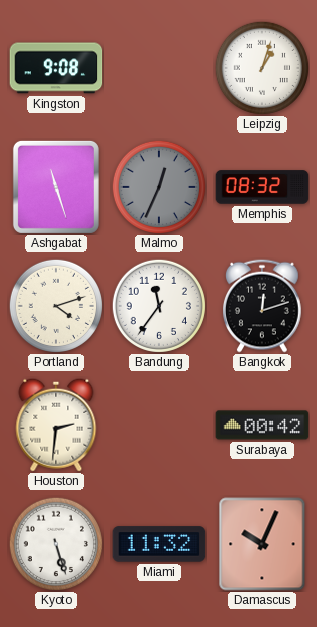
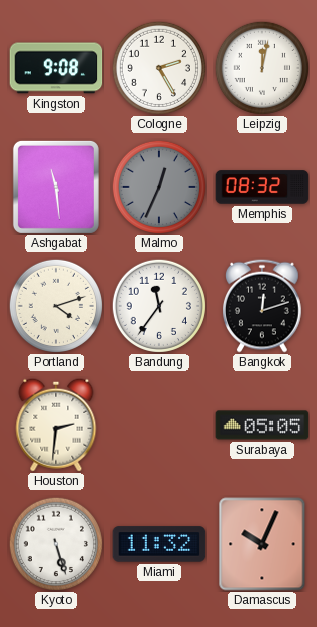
Cologne: none -> 2:25 (159, 68)
Leipzig: 1:03 -> 12:02 (262, 68)
Ashgabat: 11:27 -> 11:29 (56, 187)
Surabaya: 00:42 -> 05:05 (262, 425)
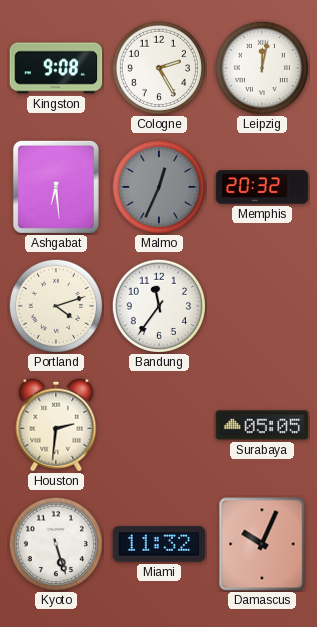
Ashgabat: 11:29 -> 6:29 (56, 187)
Memphis: 08:32 -> 20:32 (262, 187)
Bangkok: 12:12 -> none (263, 306)
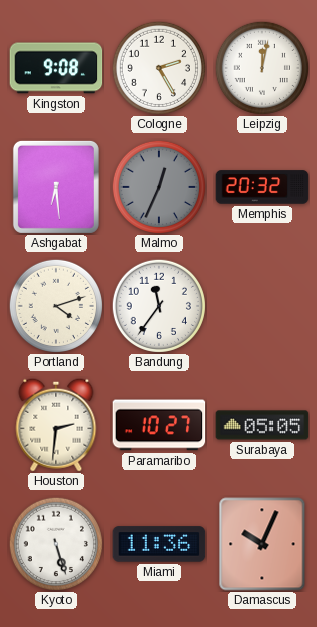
Paramaribo: none -> 10:27 (159, 425)
Miami: 11:32 -> 11:36 (159, 544)
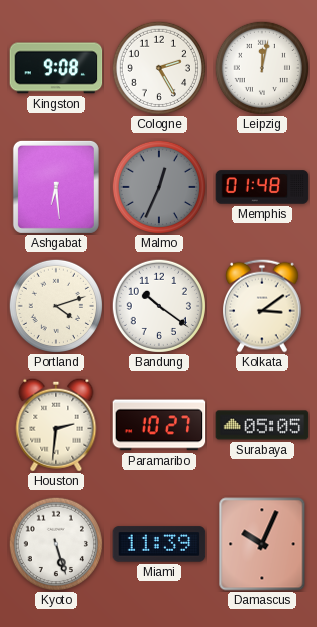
Memphis: 20:32 -> 01:48 (262, 187)
Bandung: 11:36 -> 10:21 (159, 306)
Kolkata: none -> 3:09 (263, 306)
Miami: 11:36 -> 11:39 (159, 544)
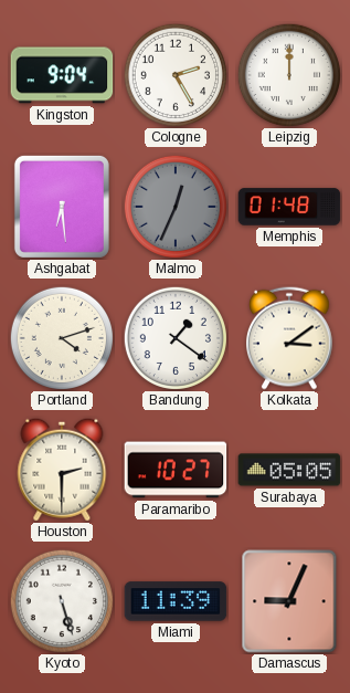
Kingston: 9:08 -> 9:04 (62, 75)
Leipzig: 12:02 -> 12:00 (289, 75)
Bandung: 10:21 -> 1:21 (176, 338)
Houston: 2:31 -> 2:30 (62, 470)
Damascus: 10:04 -> 9:04 (289, 601)
